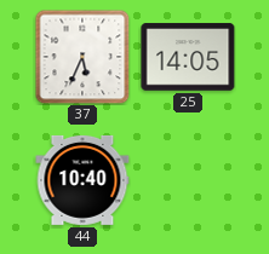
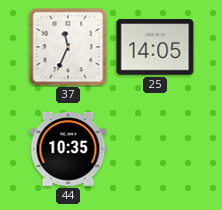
37: 5:34 -> 11:34 (68, 47)
44: 10:40 -> 10:35 (68, 149)
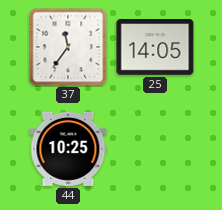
37: 11:34 -> 11:36 (68, 47)
44: 10:35 -> 10:25 (68, 149)
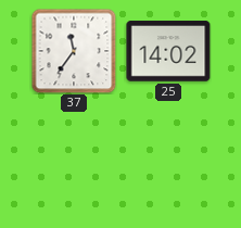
25: 14:05 -> 14:02 (168, 51)
44: 10:25 -> none (68, 149)
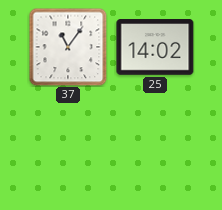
37: 11:36 -> 11:06 (68, 47)
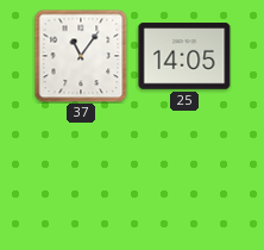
25: 14:02 -> 14:05 (184, 56)
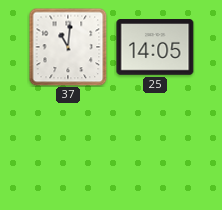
37: 11:06 -> 11:01 (68, 47)
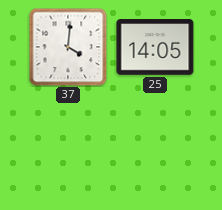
37: 11:01 -> 4:01 (68, 47)
